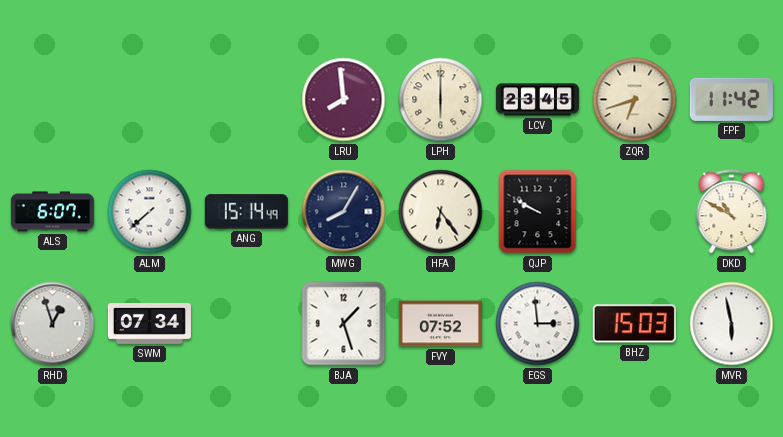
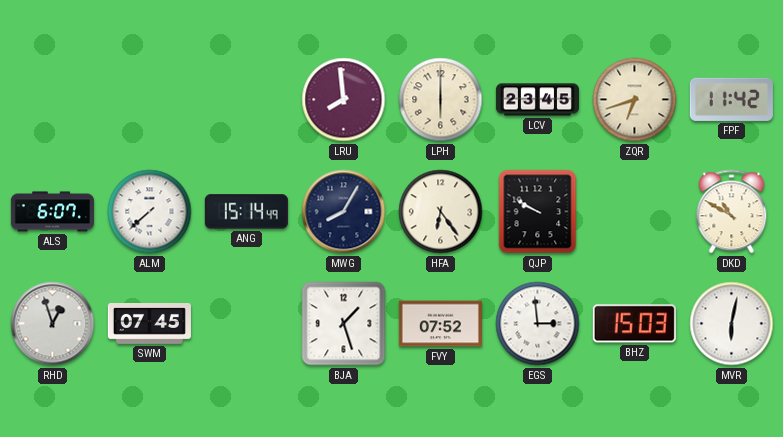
SWM: 07:34 -> 07:45 (149, 324)
MVR: 5:58 -> 6:02 (732, 324)
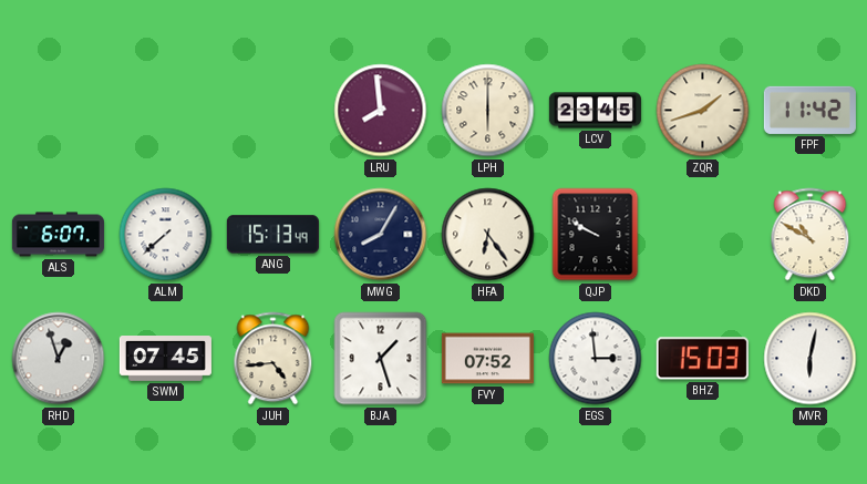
ZQR: 6:42 -> 1:42 (703, 111)
ANG: 15:14 -> 15:13 (272, 235)
JUH: none -> 4:44 (273, 359)
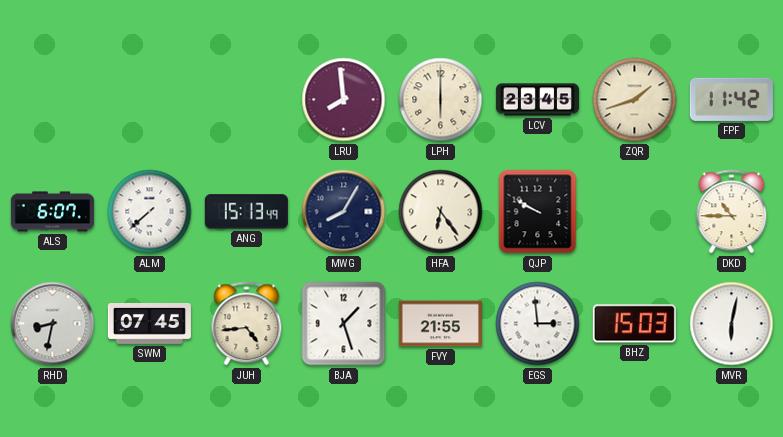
DKD: 10:50 -> 10:45 (732, 212)
RHD: 12:57 -> 8:32 (53, 324)
FVY: 07:52 -> 21:55 (440, 324)
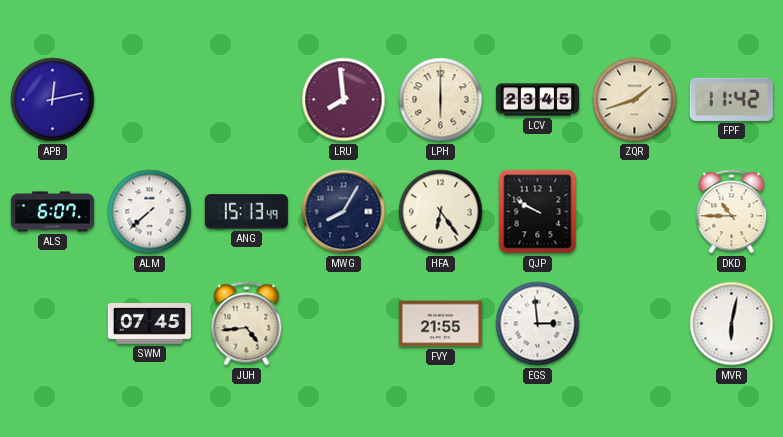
APB: none -> 12:13 (53, 100)
RHD: 8:32 -> none (53, 324)
BJA: 1:27 -> none (344, 324)
BHZ: 15:03 -> none (634, 324)
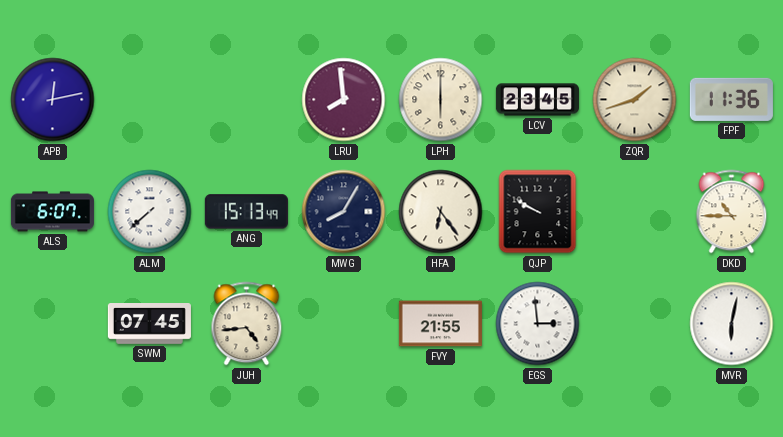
FPF: 11:42 -> 11:36 (731, 99)
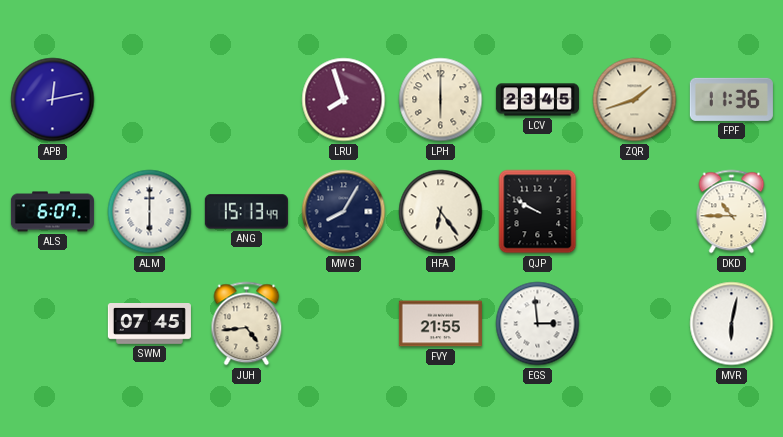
LRU: 7:59 -> 7:57 (344, 100)
ALM: 7:38 -> 6:00 (150, 212)
